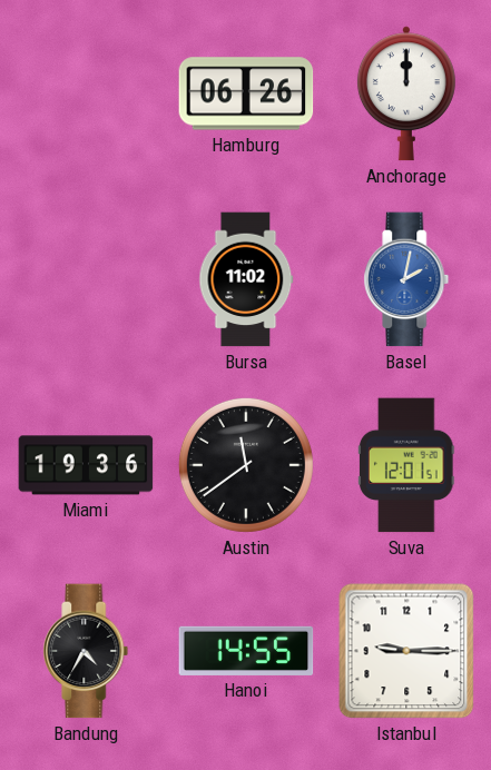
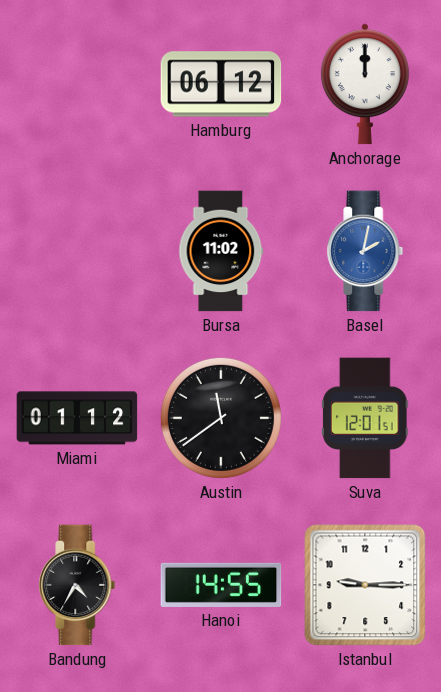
Hamburg: 06:26 -> 06:12 (221, 84)
Miami: 19:36 -> 01:12 (77, 418)
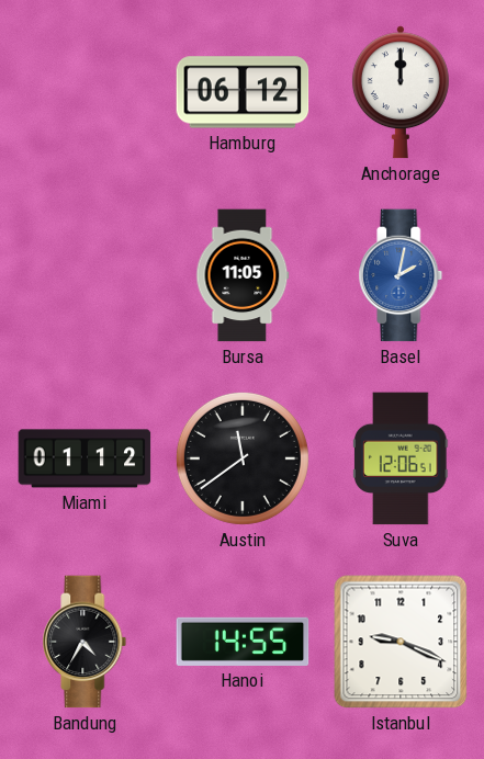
Bursa: 11:02 -> 11:05 (243, 275)
Suva: 12:01 -> 12:06 (402, 458)
Istanbul: 9:15 -> 9:19 (401, 642)
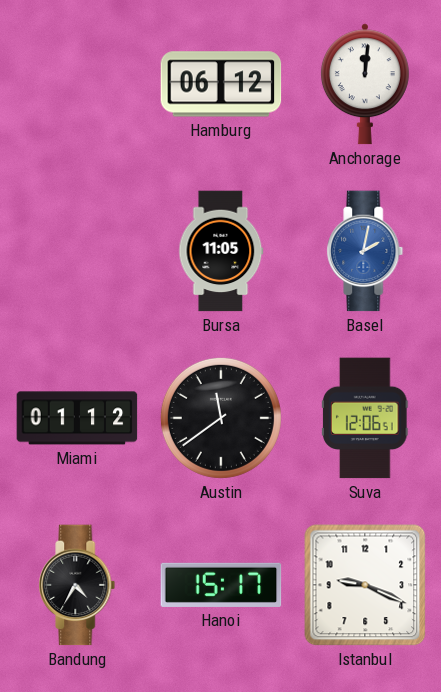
Anchorage: 12:00 -> 12:01 (365, 84)
Hanoi: 14:55 -> 15:17 (221, 585)
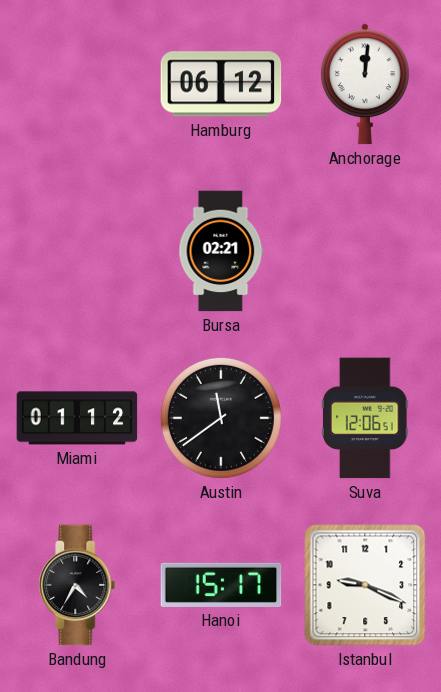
Bursa: 11:05 -> 02:21 (221, 251)
Basel: 2:02 -> none (365, 251)
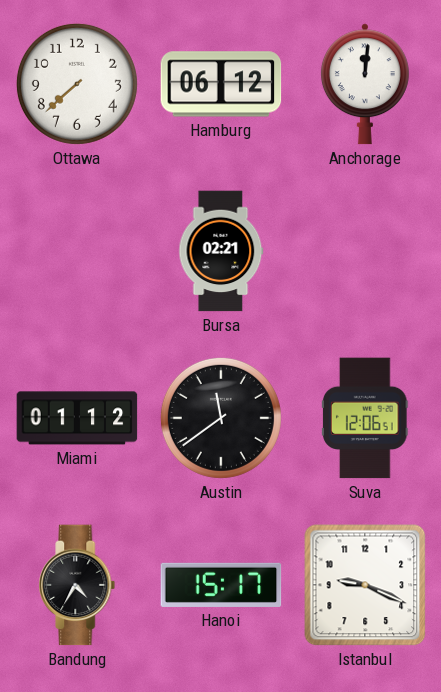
Ottawa: none -> 7:38 (77, 84)
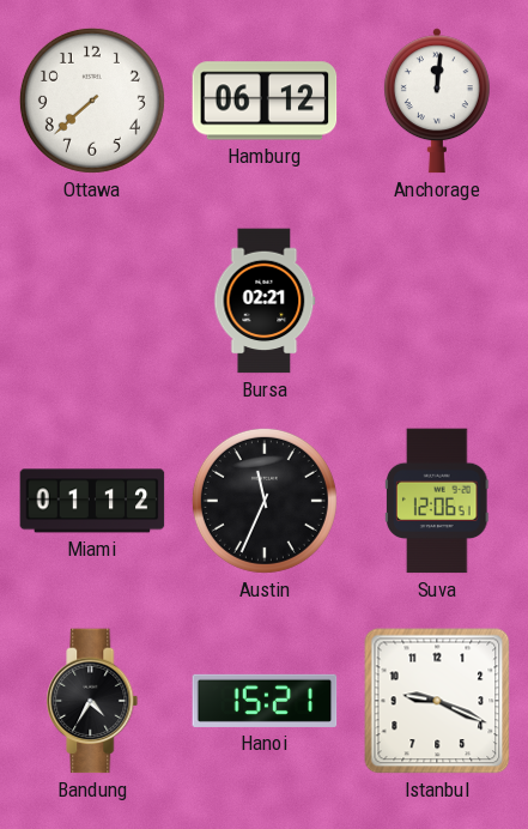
Austin: 11:39 -> 11:34 (265, 501)
Hanoi: 15:17 -> 15:21 (265, 701)
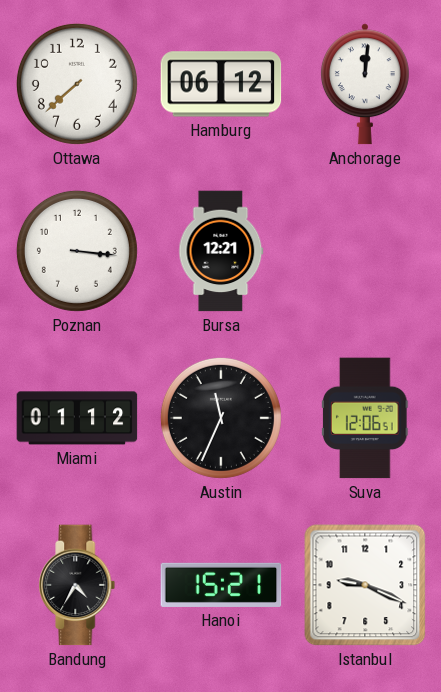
Poznan: none -> 3:16 (77, 251)
Bursa: 02:21 -> 12:21 (221, 251)
